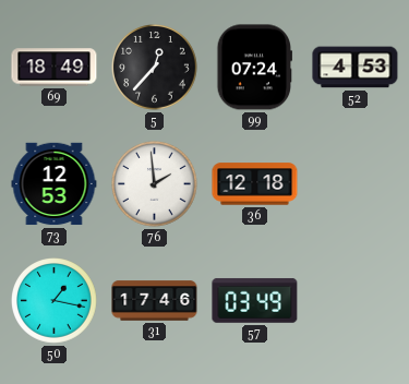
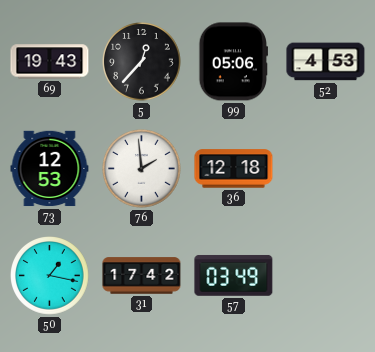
69: 18:49 -> 19:43 (50, 62)
99: 07:24 -> 05:06 (233, 62)
31: 17:46 -> 17:42 (142, 276)
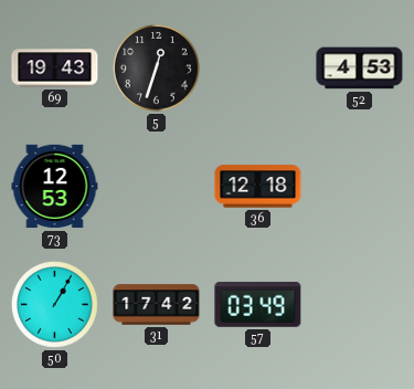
5: 12:37 -> 12:33 (157, 69)
99: 05:06 -> none (233, 62)
76: 1:59 -> none (142, 169)
50: 1:17 -> 1:05 (55, 305)
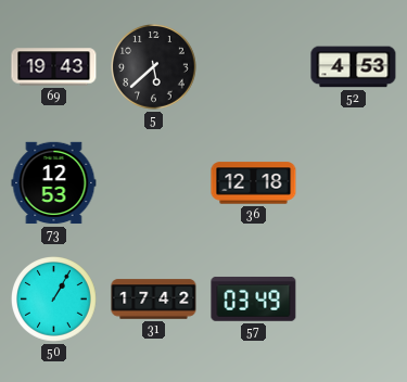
5: 12:33 -> 5:38 (154, 67)
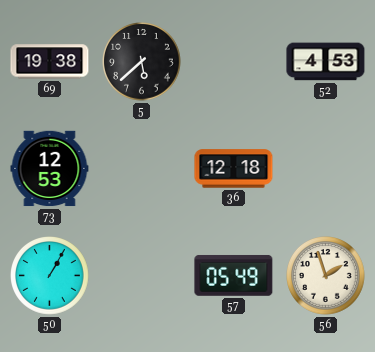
69: 19:43 -> 19:38 (50, 62)
31: 17:42 -> none (154, 300)
57: 03:49 -> 05:49 (234, 276)
56: none -> 1:57 (326, 276)
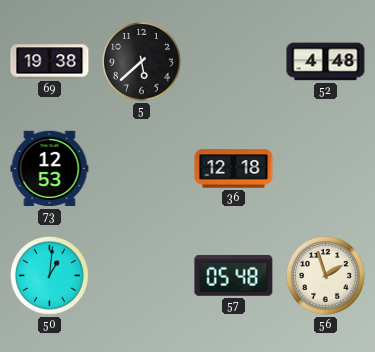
52: 4:53 -> 4:48 (326, 62)
50: 1:05 -> 1:01 (50, 276)
57: 05:49 -> 05:48 (234, 276)
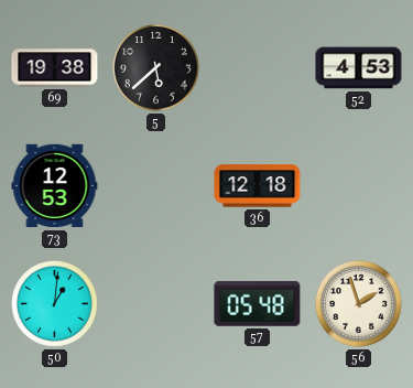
52: 4:48 -> 4:53 (359, 68)
